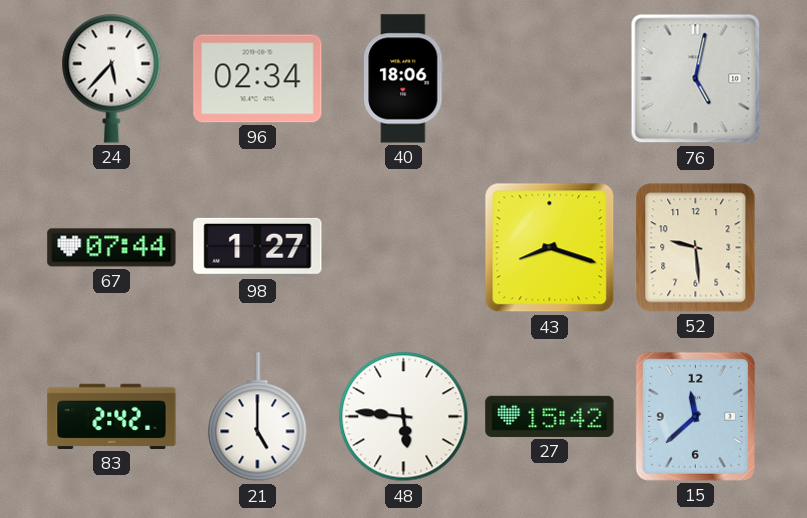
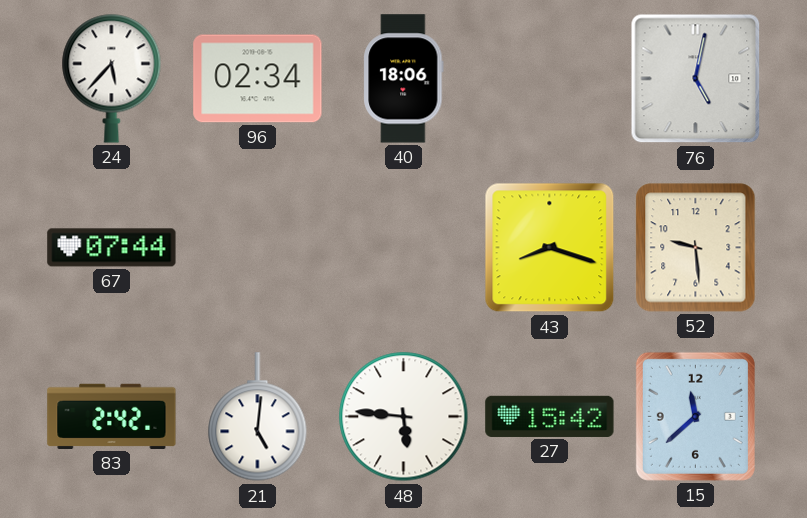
98: 1:27 -> none (258, 247)
21: 5:00 -> 5:01 (258, 417)
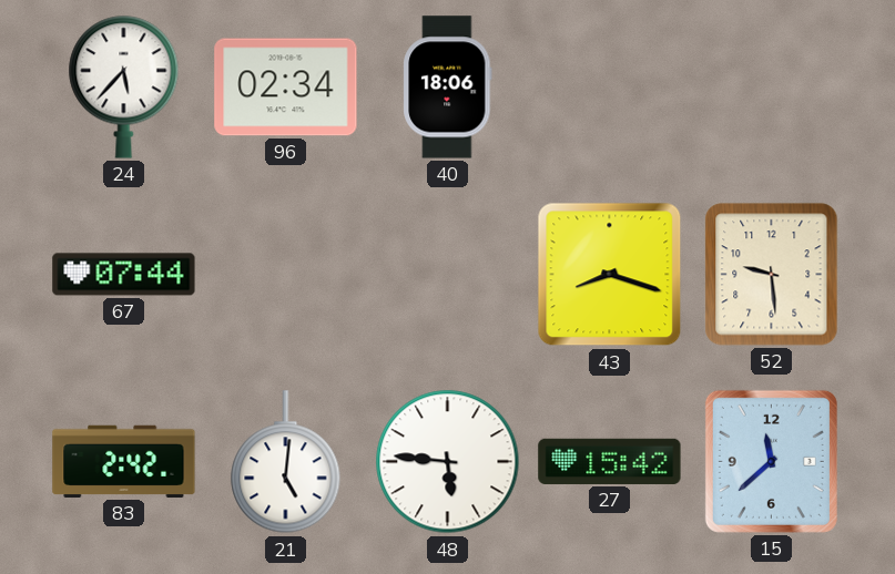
76: 5:02 -> none (696, 79)
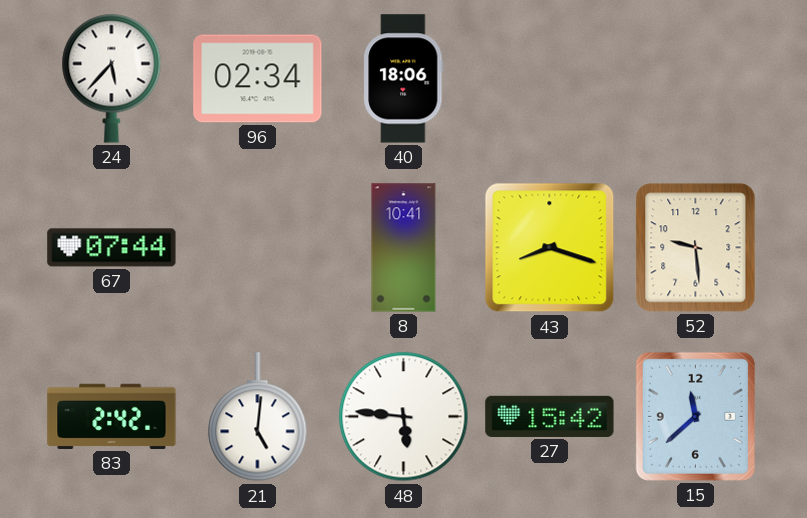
8: none -> 10:41 (404, 248)
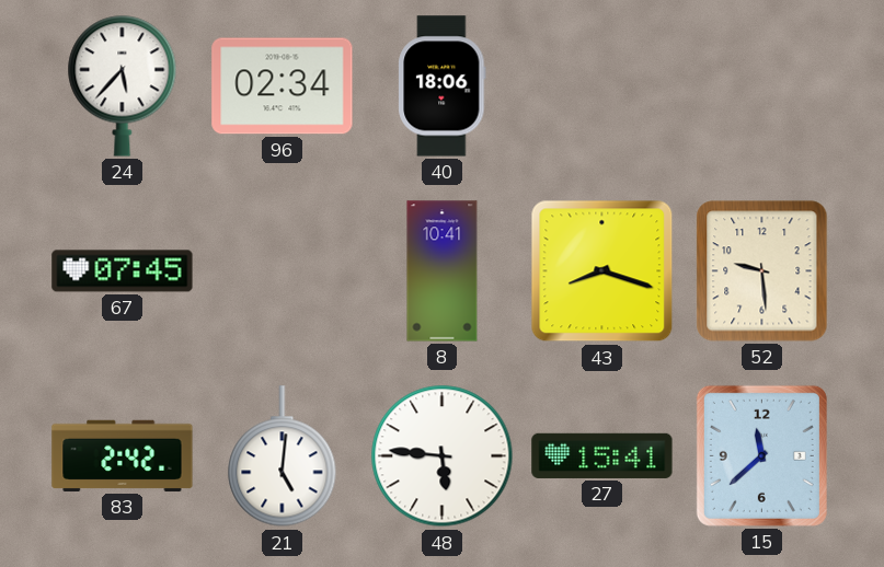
67: 07:44 -> 07:45 (123, 271)
27: 15:42 -> 15:41 (602, 455)
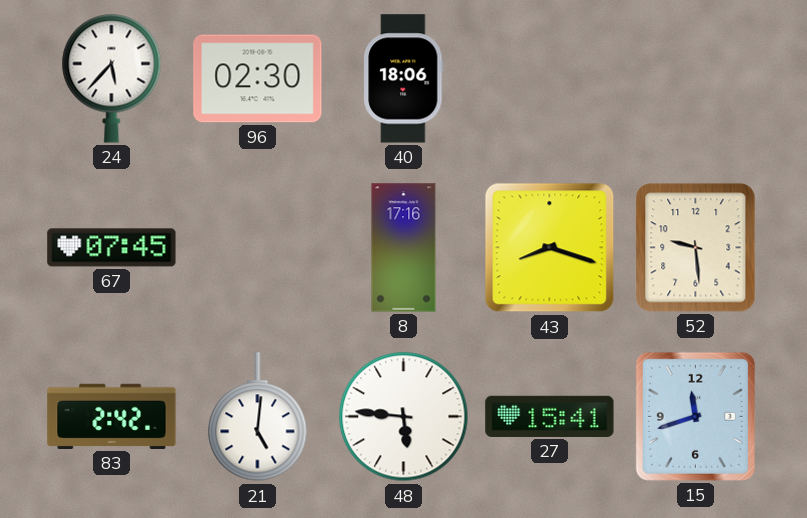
96: 02:34 -> 02:30 (258, 79)
8: 10:41 -> 17:16 (404, 248)
15: 11:38 -> 11:42 (695, 416)
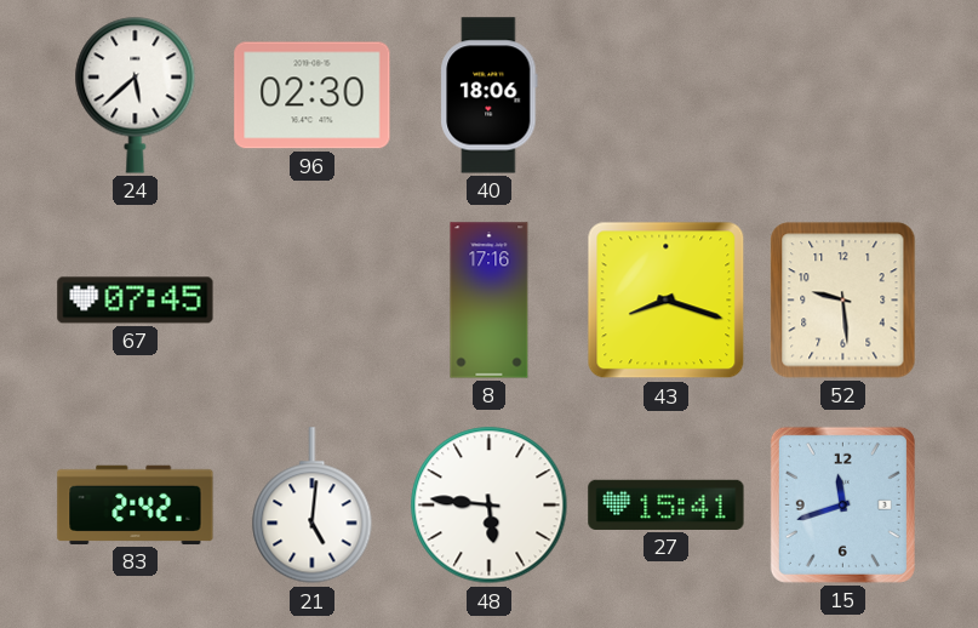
24: 5:37 -> 5:38 (136, 95)
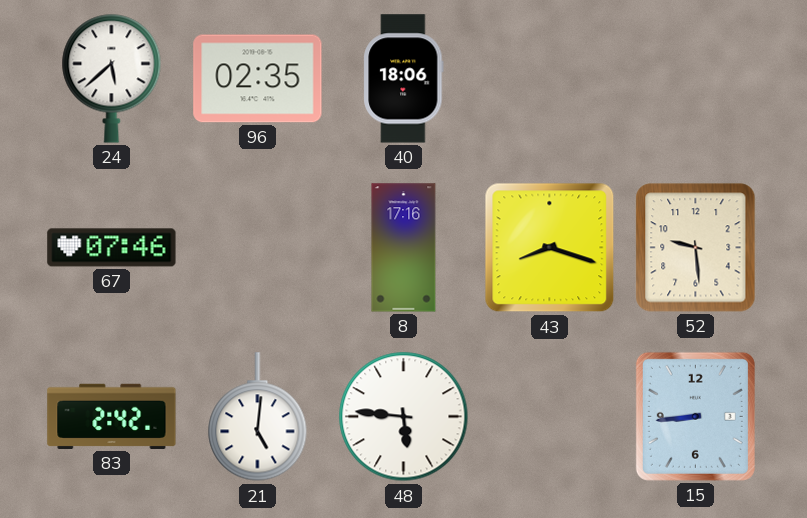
96: 02:30 -> 02:35 (258, 79)
67: 07:45 -> 07:46 (112, 248)
27: 15:41 -> none (667, 504)
15: 11:42 -> 8:44 (695, 416)
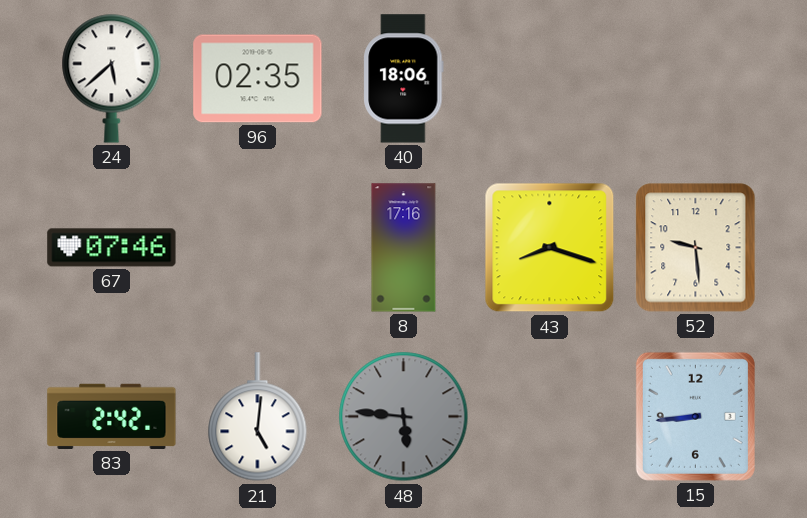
48 dial: white -> grey (404, 417)
